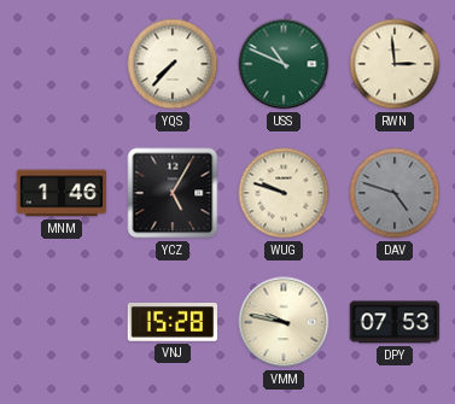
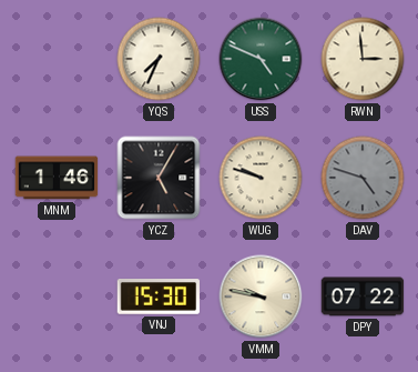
YQS: 7:37 -> 7:34 (159, 59)
USS: 10:49 -> 4:49 (261, 59)
VNJ: 15:28 -> 15:30 (159, 298)
DPY: 07:53 -> 07:22 (363, 296)
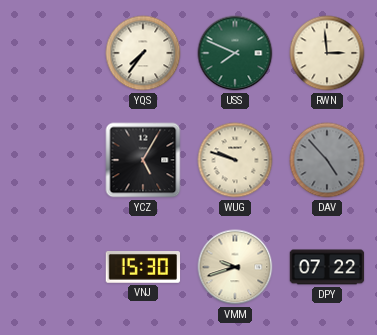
YQS: 7:34 -> 7:36 (143, 53)
USS: 4:49 -> 7:49 (235, 53)
MNM: 1:46 -> none (57, 178)
DAV: 4:48 -> 4:53 (327, 160)
VMM: 9:47 -> 9:42 (235, 267)
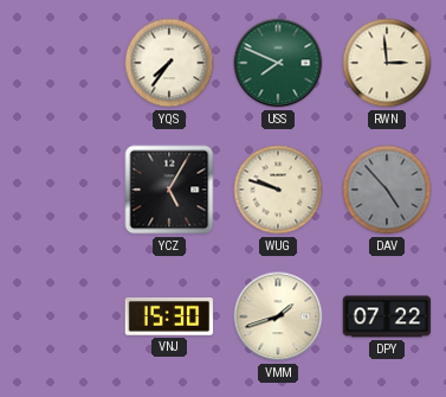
VMM: 9:42 -> 1:42 (278, 316)
